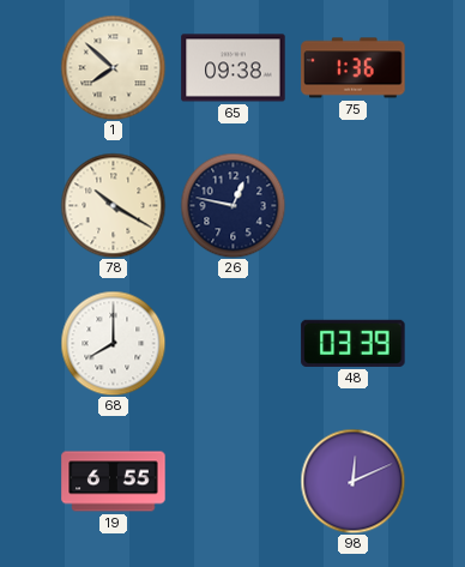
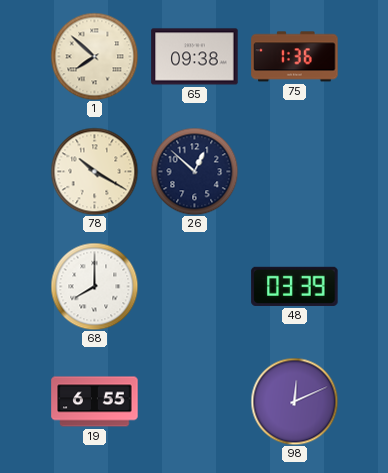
26: 12:47 -> 12:52 (194, 171)
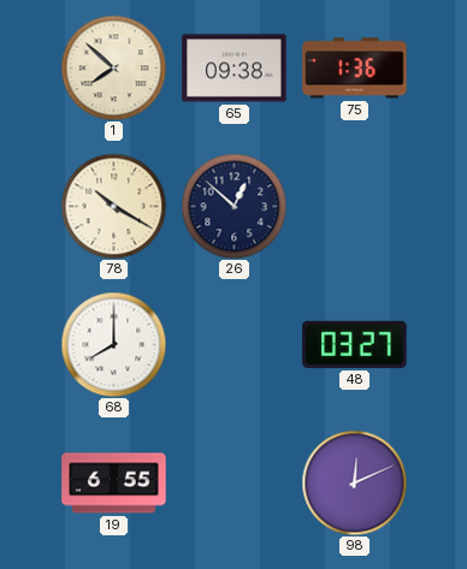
48: 03:39 -> 03:27 (355, 344)
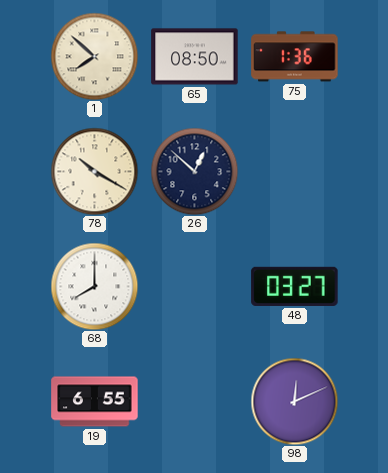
65: 09:38 -> 08:50 (195, 57)
